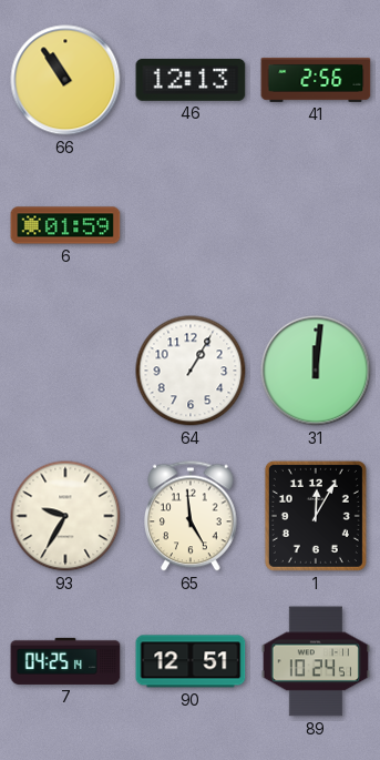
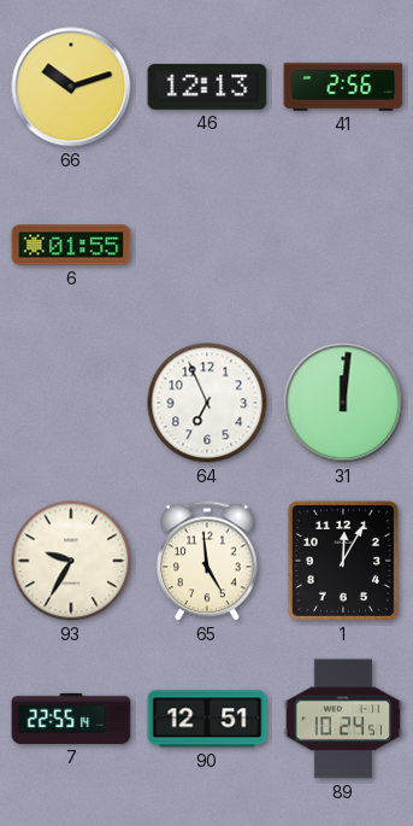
66: 10:54 -> 10:12 (71, 87)
6: 01:59 -> 01:55 (71, 245)
64: 1:05 -> 6:56 (207, 403)
7: 04:25 -> 22:55 (71, 719)
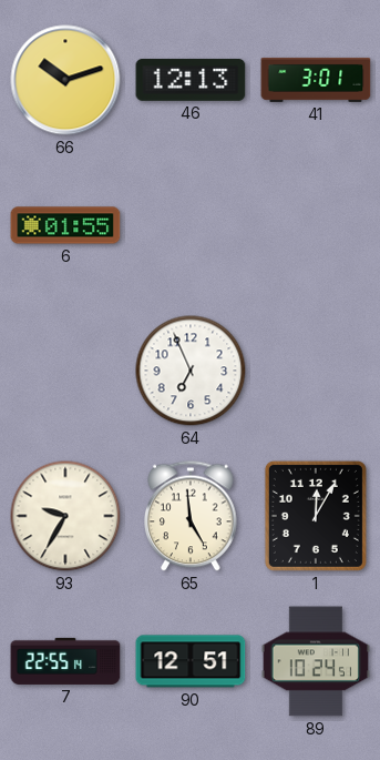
41: 2:56 -> 3:01 (316, 80)
31: 12:01 -> none (343, 403)
